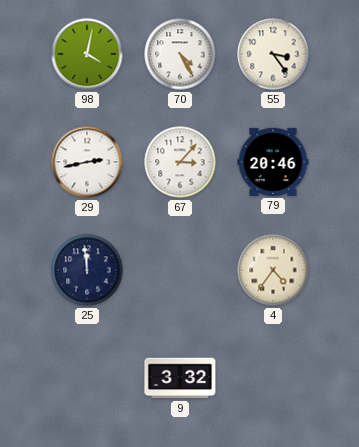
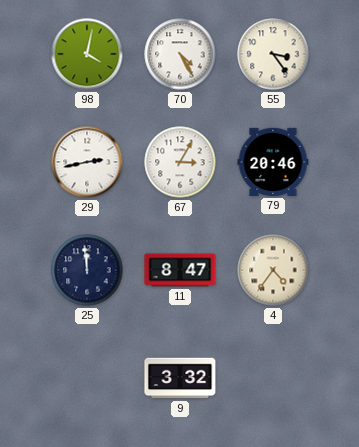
67: 3:07 -> 3:05 (180, 162)
11: none -> 8:47 (180, 270)
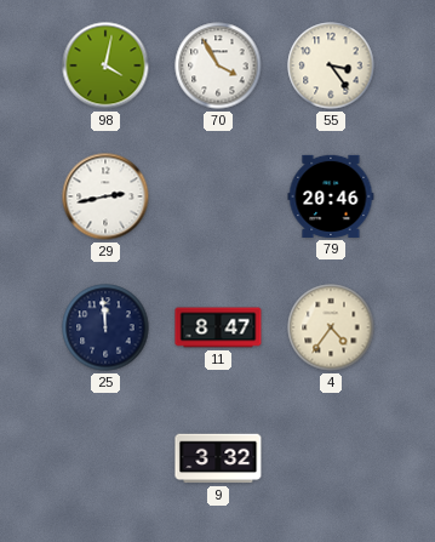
70: 4:25 -> 3:55 (218, 65)
67: 3:05 -> none (180, 162)
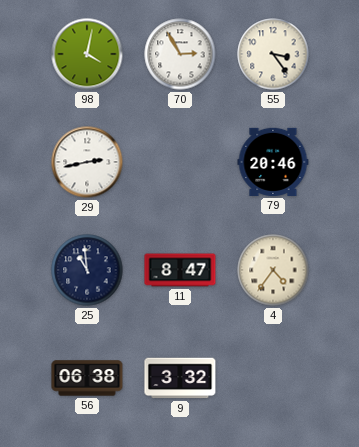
70: 3:55 -> 2:55 (180, 54)
25: 11:59 -> 10:59 (87, 270)
56: none -> 06:38 (87, 378)
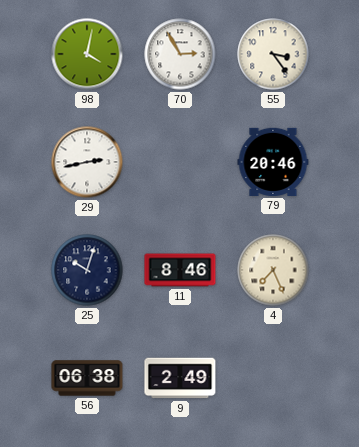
25: 10:59 -> 10:03 (87, 270)
11: 8:47 -> 8:46 (180, 270)
4: 4:36 -> 7:26 (273, 270)
9: 3:32 -> 2:49 (180, 378)
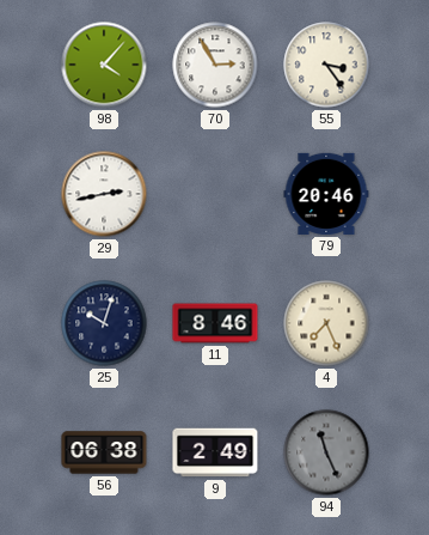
98: 4:02 -> 4:07 (104, 65)
94: none -> 11:26 (326, 452)
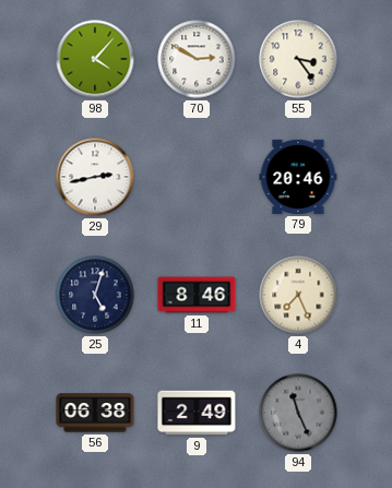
70: 2:55 -> 2:50 (197, 59)
25: 10:03 -> 5:03 (95, 295)
